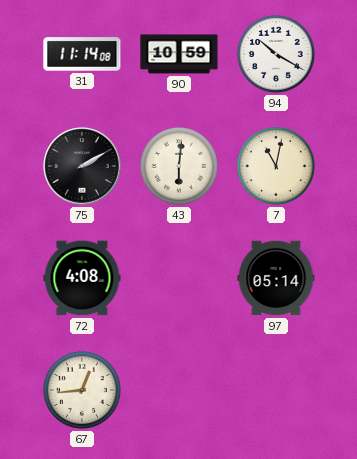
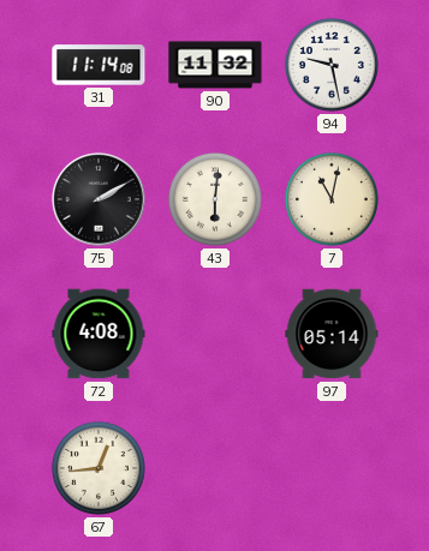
90: 10:59 -> 11:32 (215, 65)
94: 10:20 -> 9:28 (332, 65)
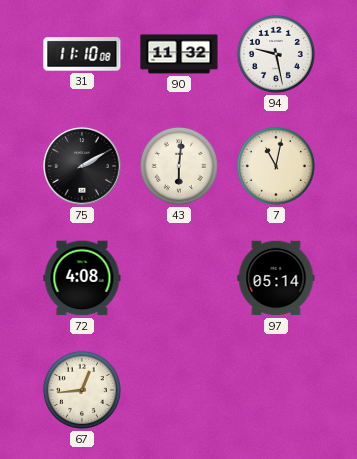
31: 11:14 -> 11:10 (82, 54)
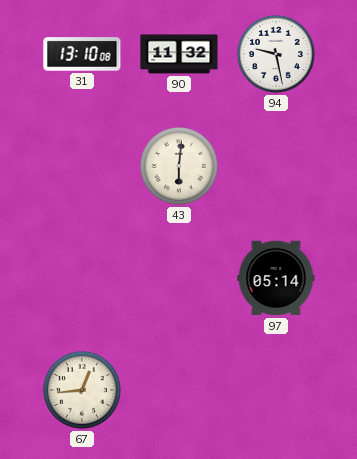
31: 11:10 -> 13:10 (82, 54)
75: 2:10 -> none (82, 166)
7: 11:02 -> none (276, 166)
72: 4:08 -> none (82, 278)
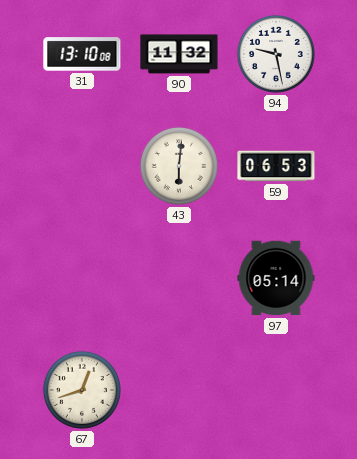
59: none -> 06:53 (276, 166)
67: 12:44 -> 12:42 (82, 390)
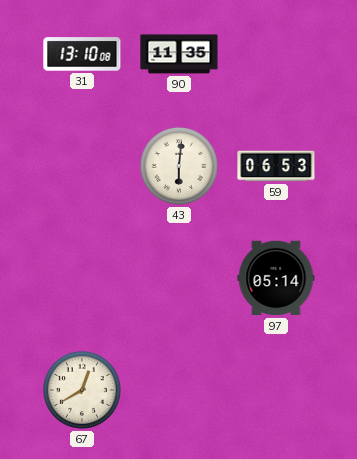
90: 11:32 -> 11:35 (179, 54)
94: 9:28 -> none (276, 54)
67: 12:42 -> 12:40 (82, 390)
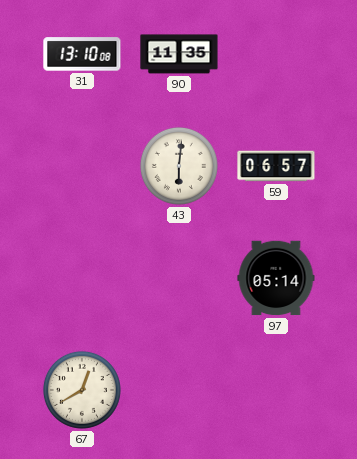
59: 06:53 -> 06:57 (276, 166)
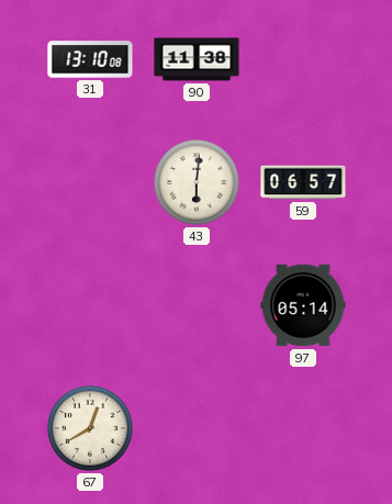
90: 11:35 -> 11:38 (197, 59)
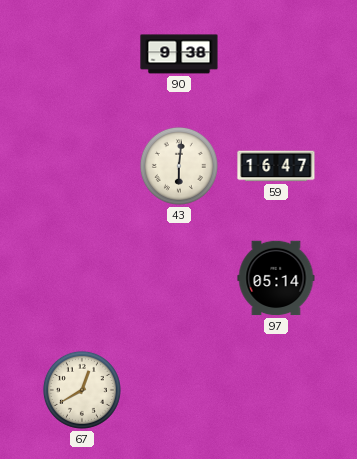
31: 13:10 -> none (90, 59)
90: 11:38 -> 9:38 (179, 54)
59: 06:57 -> 16:47 (276, 166)
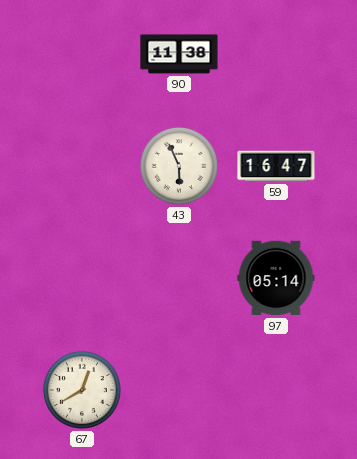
90: 9:38 -> 11:38 (179, 54)
43: 6:01 -> 5:56 (179, 166)
